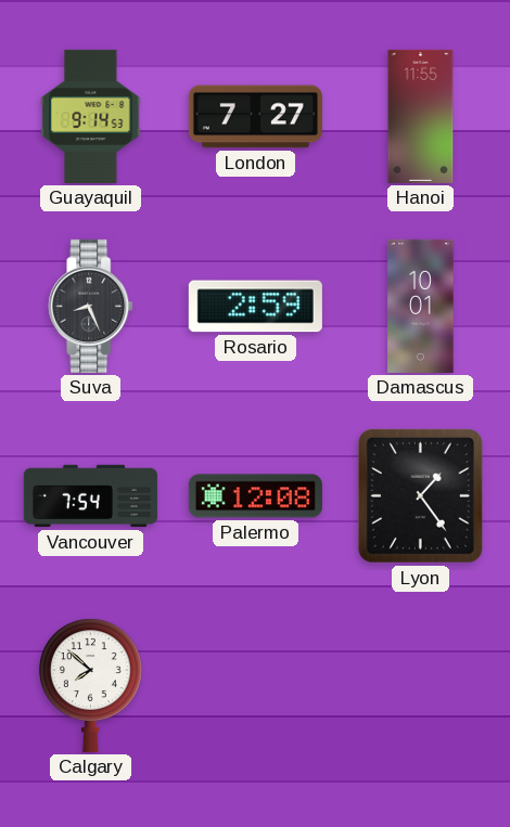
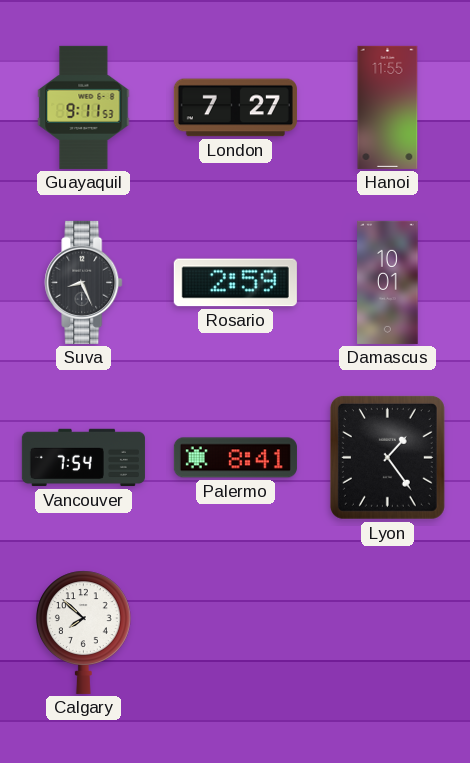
Guayaquil: 9:14 -> 9:11 (84, 107)
Palermo: 12:08 -> 8:41 (235, 458)
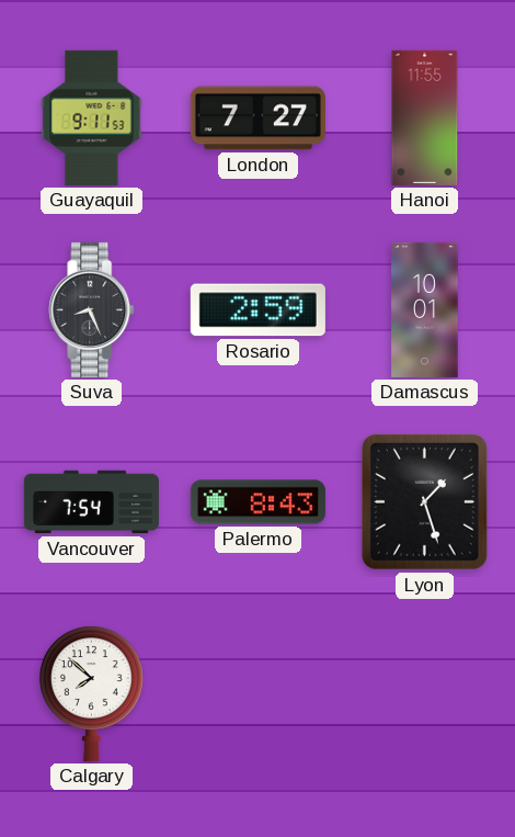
Palermo: 8:41 -> 8:43 (257, 502)
Lyon: 1:24 -> 1:27 (424, 501)
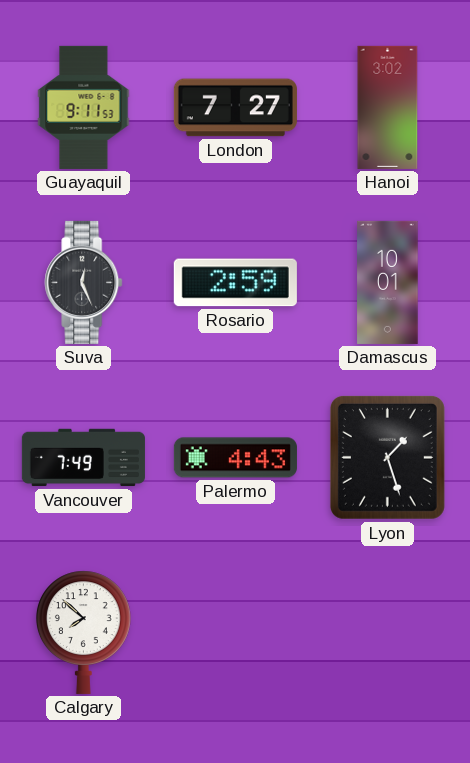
Hanoi: 11:55 -> 3:02 (388, 107)
Suva: 8:26 -> 12:26 (84, 282)
Vancouver: 7:54 -> 7:49 (83, 458)
Palermo: 8:43 -> 4:43 (235, 458)
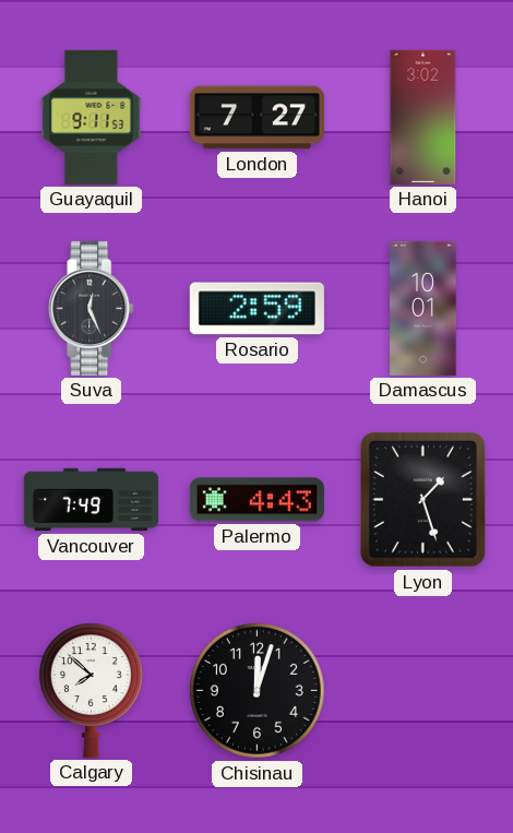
Chisinau: none -> 12:03 (258, 691)
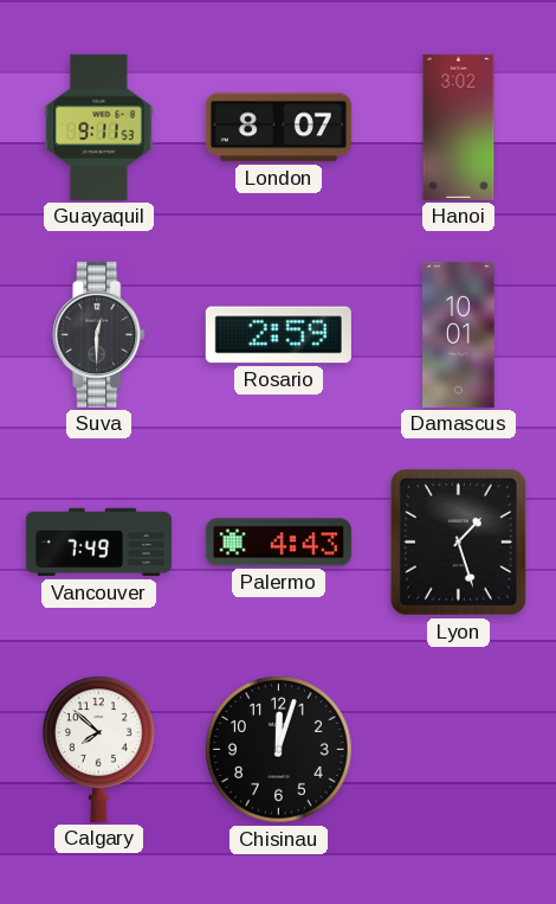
London: 7:27 -> 8:07 (278, 128)
Suva: 12:26 -> 12:30 (99, 334)
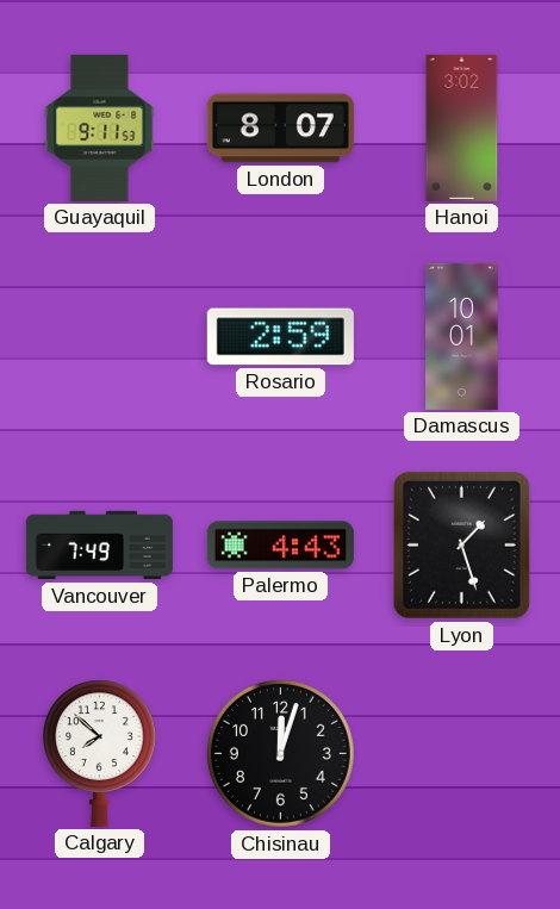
Suva: 12:30 -> none (99, 334)
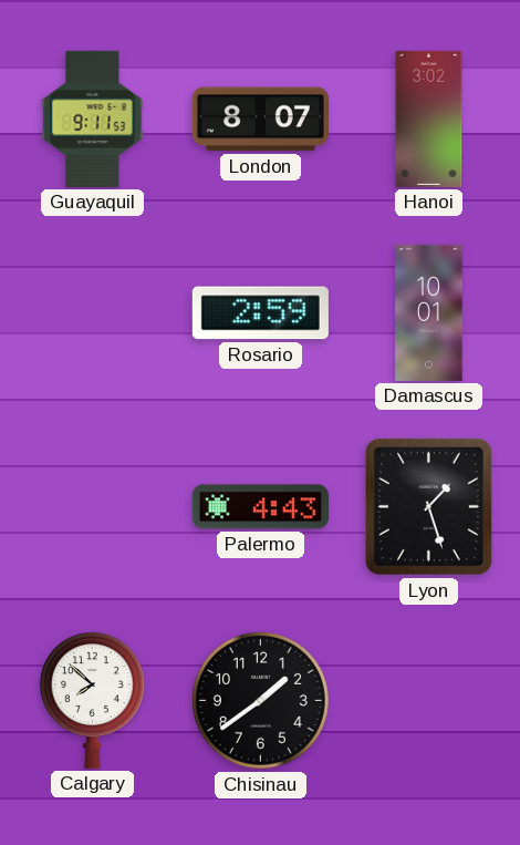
Vancouver: 7:49 -> none (99, 546)
Chisinau: 12:03 -> 1:39 (261, 701)
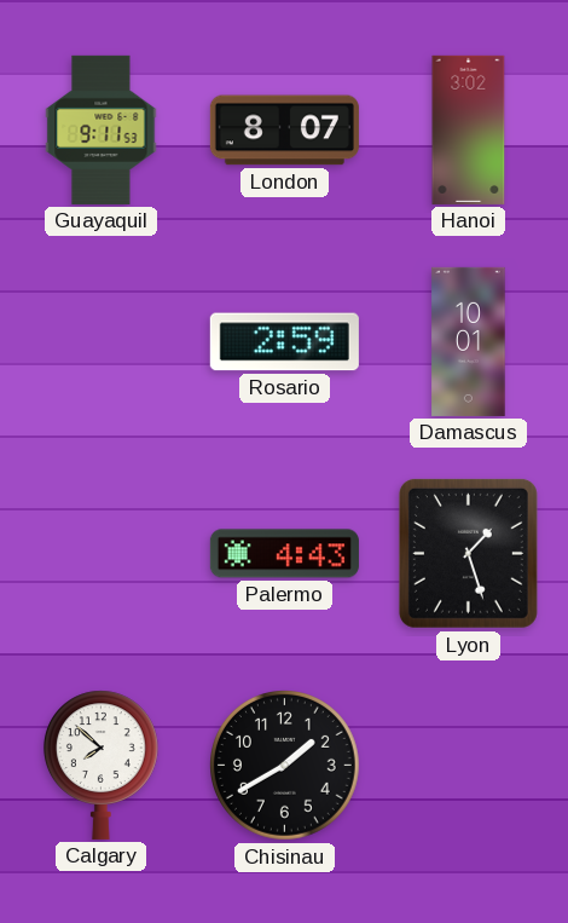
Chisinau: 1:39 -> 1:40 (285, 766)
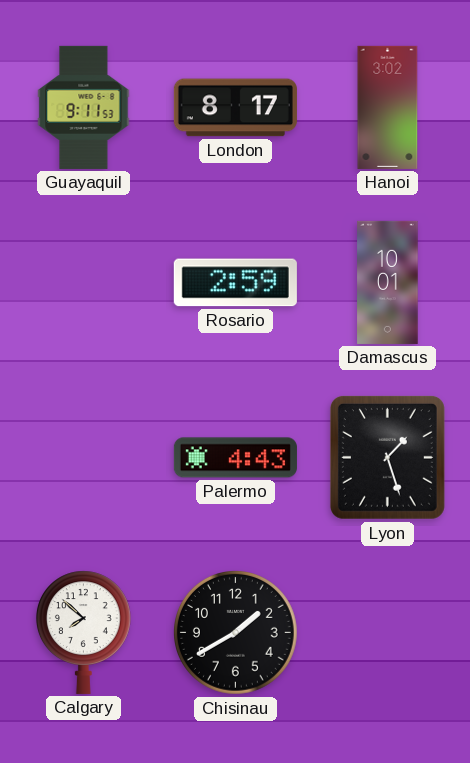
London: 8:07 -> 8:17 (235, 108)
